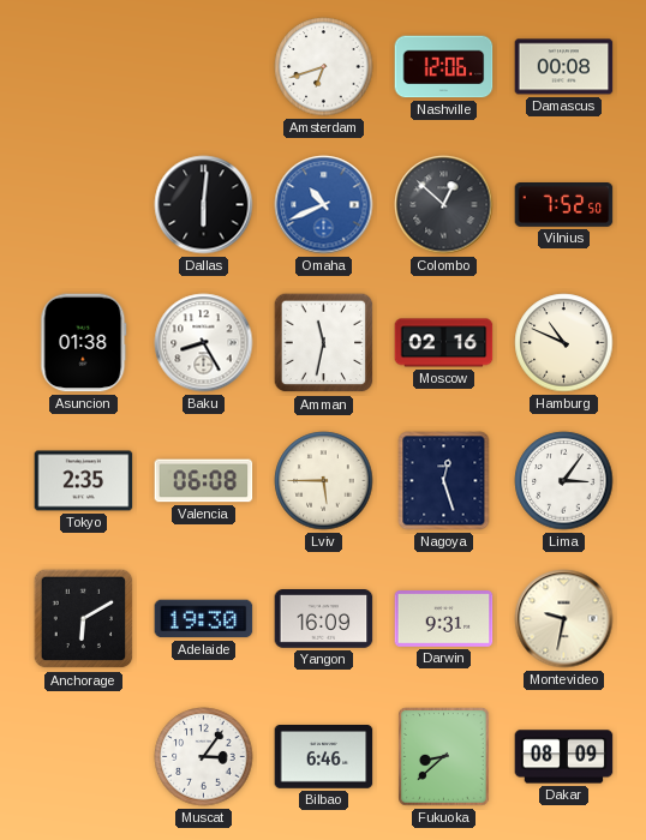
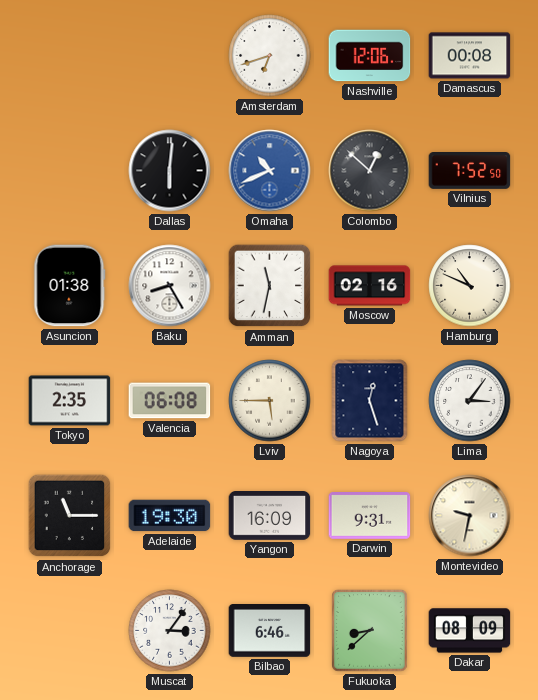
Anchorage: 6:10 -> 11:15 (70, 516)
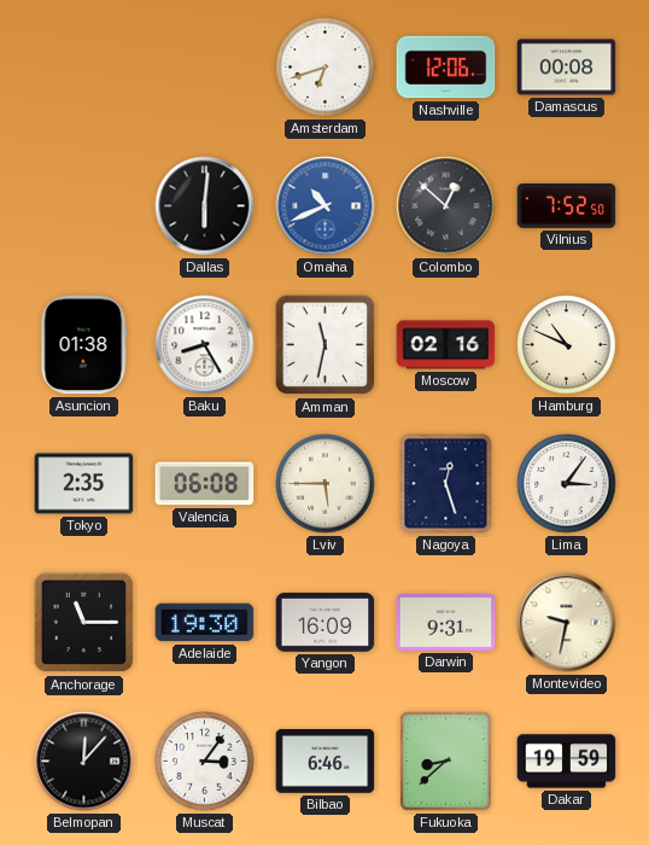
Belmopan: none -> 12:07 (84, 762)
Dakar: 08:09 -> 19:59 (567, 762)
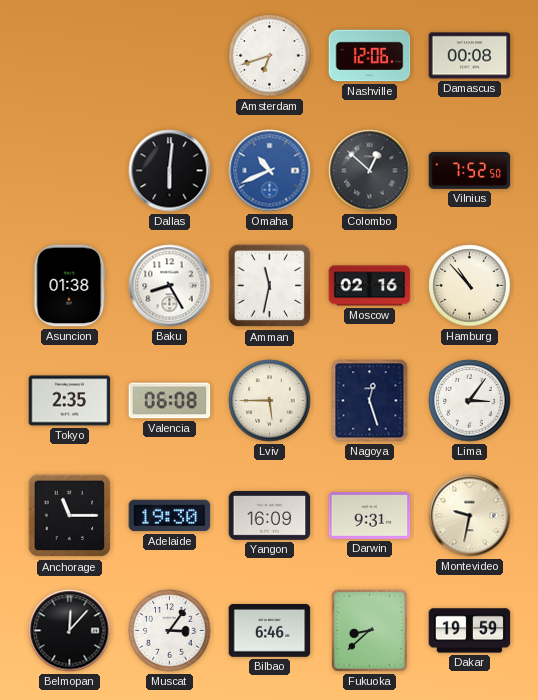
Hamburg: 10:49 -> 10:53 (470, 286)
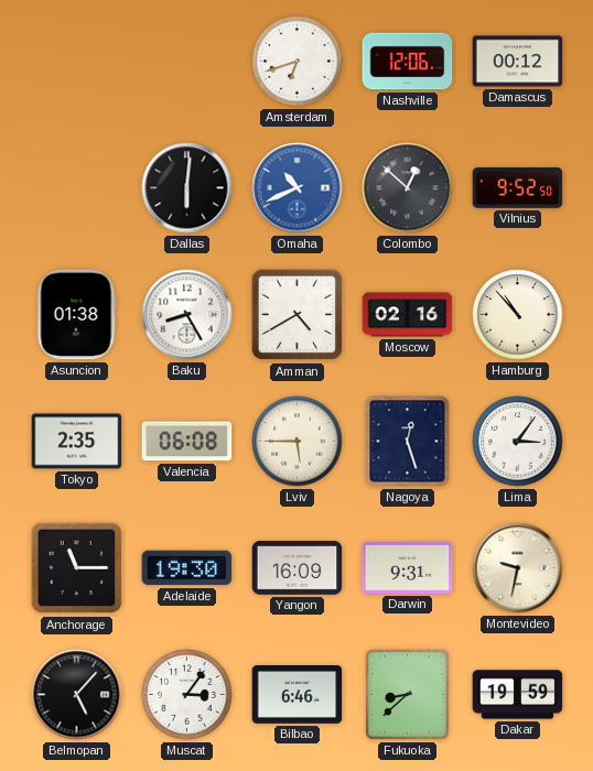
Damascus: 00:08 -> 00:12 (518, 62)
Vilnius: 7:52 -> 9:52 (518, 188)
Amman: 11:32 -> 4:40 (298, 315)
Belmopan: 12:07 -> 5:07 (77, 695)
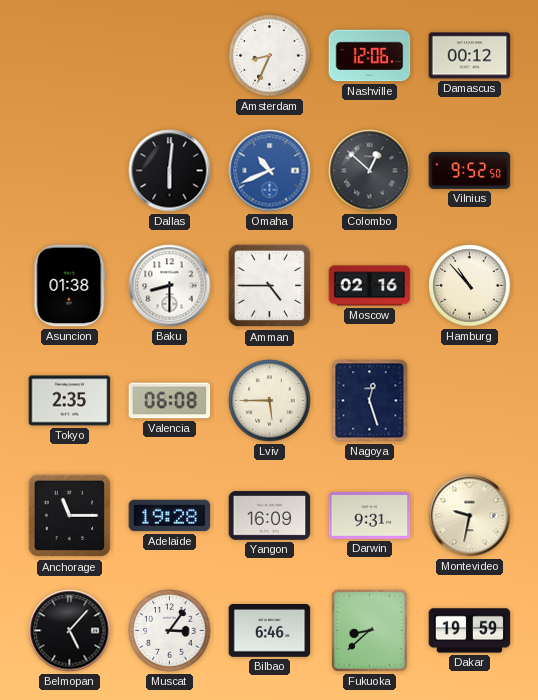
Amsterdam: 6:42 -> 8:34 (270, 56)
Baku: 8:25 -> 8:30 (170, 286)
Amman: 4:40 -> 4:45 (270, 286)
Lima: 3:06 -> none (518, 442)
Adelaide: 19:30 -> 19:28 (170, 516)
